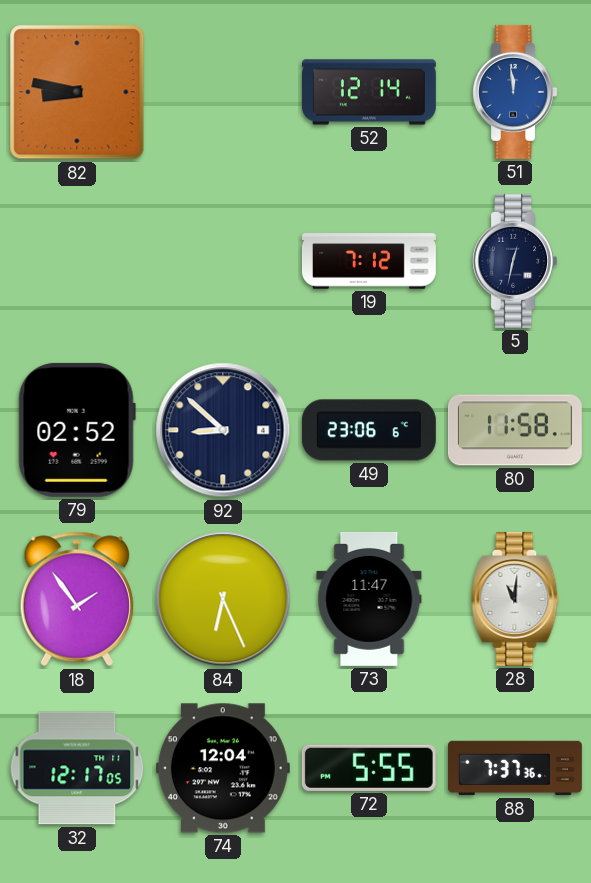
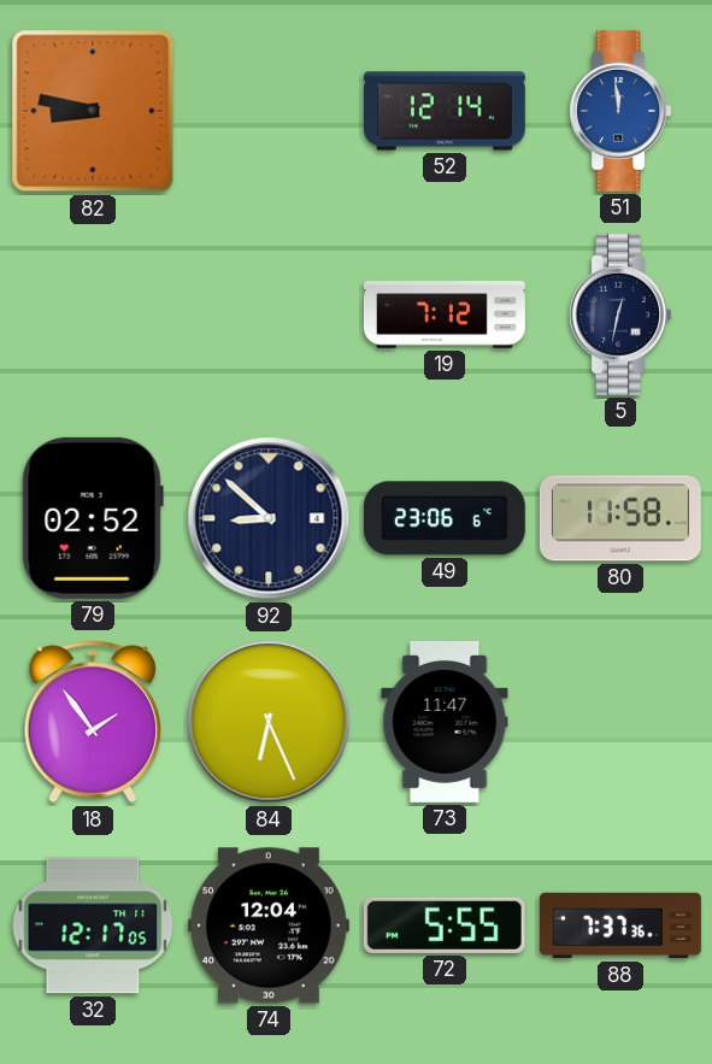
28: 11:01 -> none (515, 599)
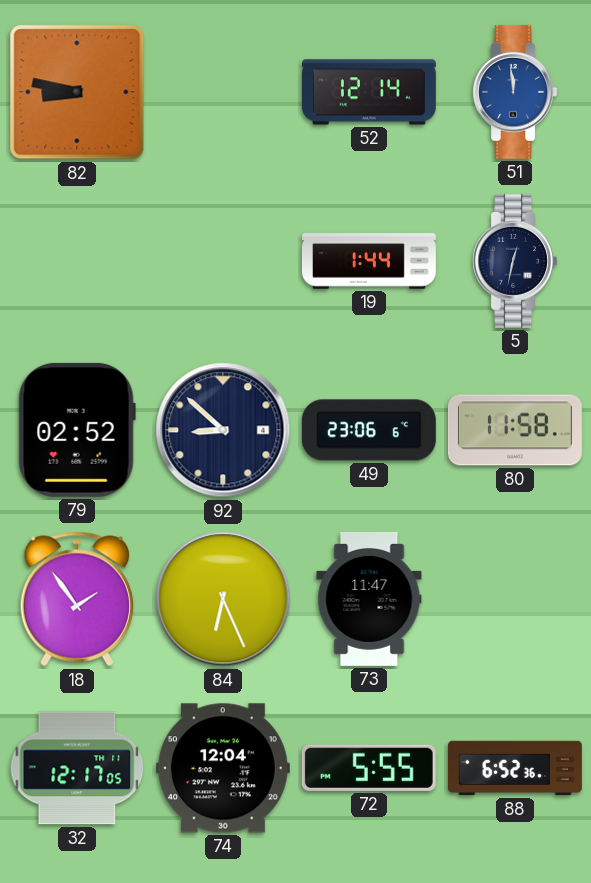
19: 7:12 -> 1:44 (369, 261)
88: 7:37 -> 6:52 (515, 768)
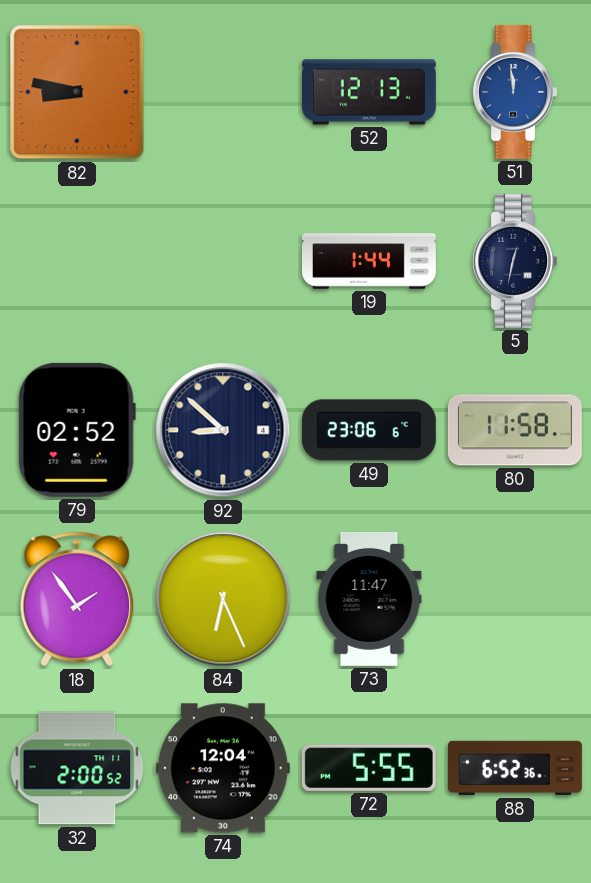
52: 12:14 -> 12:13 (369, 92)
32: 12:17 -> 2:00 (77, 768)
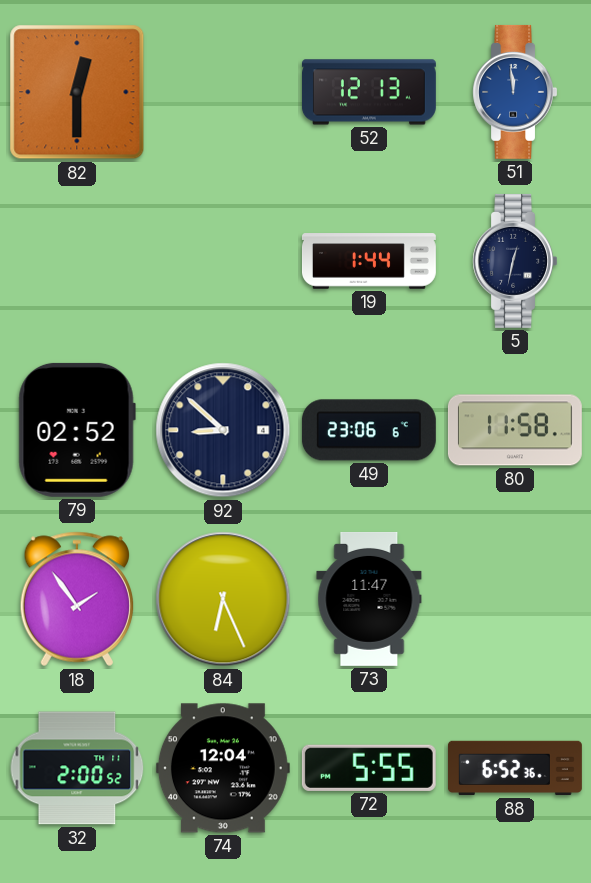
82: 8:47 -> 12:30 (77, 92)
